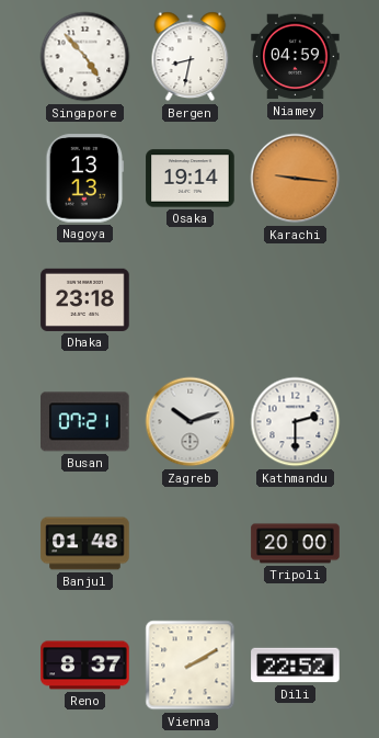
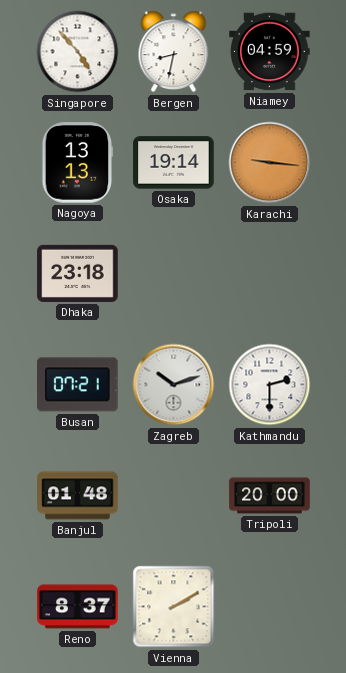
Dili: 22:52 -> none (296, 666)
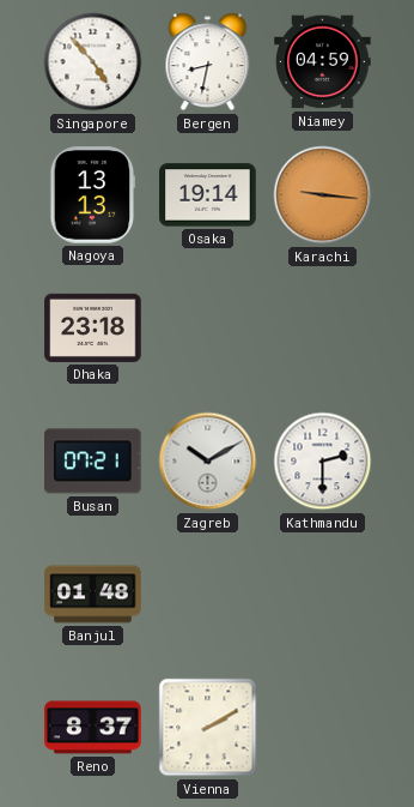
Zagreb: 10:12 -> 10:10 (208, 462)
Tripoli: 20:00 -> none (270, 496)
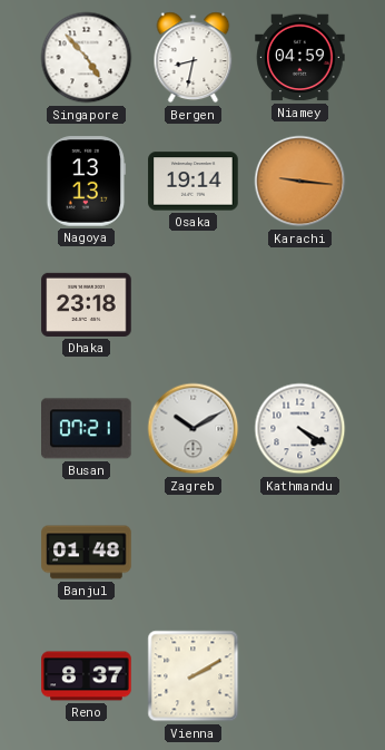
Kathmandu: 2:30 -> 4:20 (300, 429)
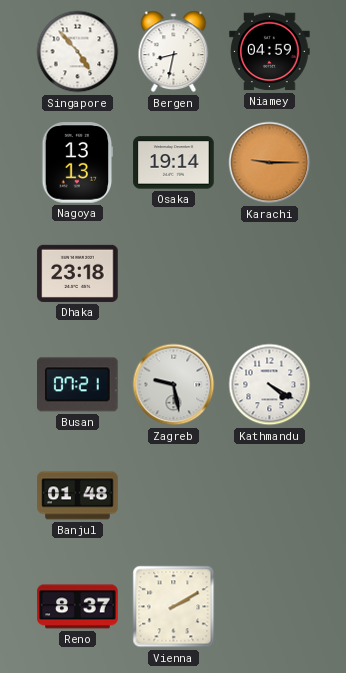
Karachi: 9:16 -> 9:15 (270, 163)
Zagreb: 10:10 -> 9:28 (174, 385)
